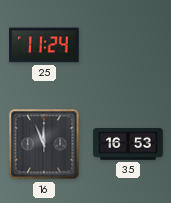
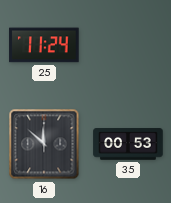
16: 11:56 -> 11:52 (44, 144)
35: 16:53 -> 00:53 (128, 144)
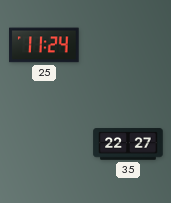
16: 11:52 -> none (44, 144)
35: 00:53 -> 22:27 (128, 144)
